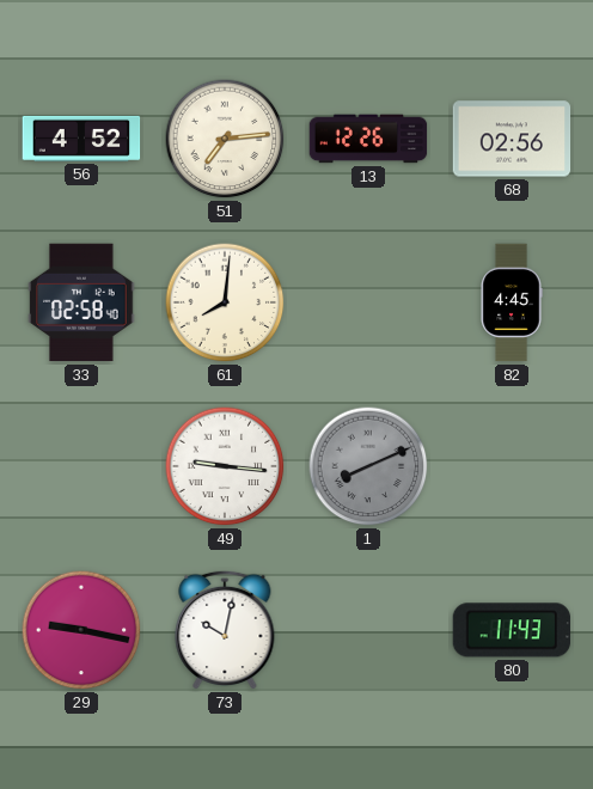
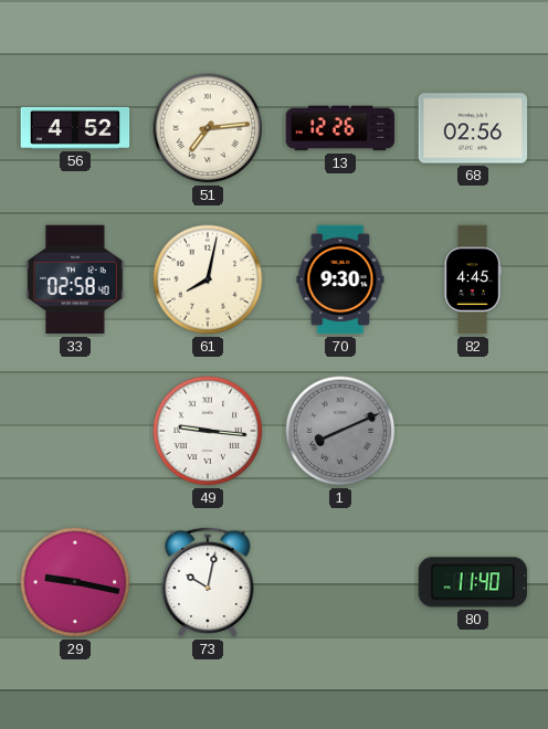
61: 8:01 -> 8:02 (208, 279)
70: none -> 9:30 (340, 279)
80: 11:43 -> 11:40 (473, 582)
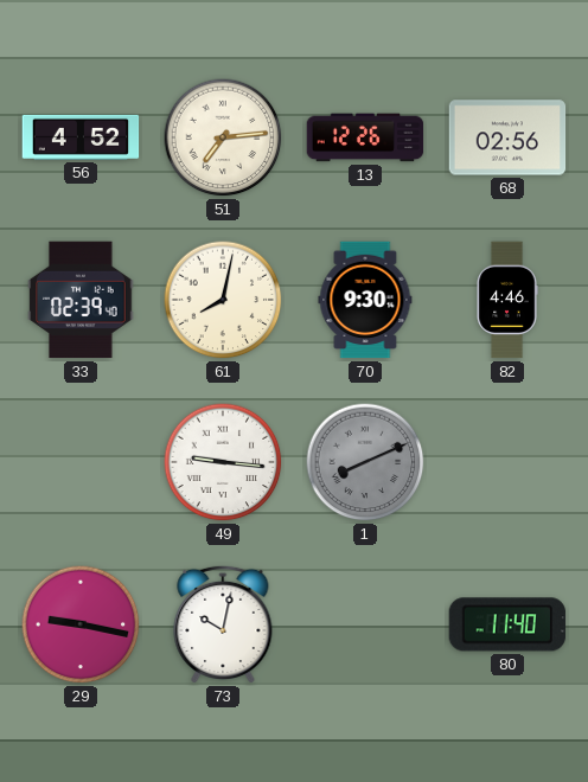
33: 02:58 -> 02:39 (81, 300)
82: 4:45 -> 4:46 (507, 300)
